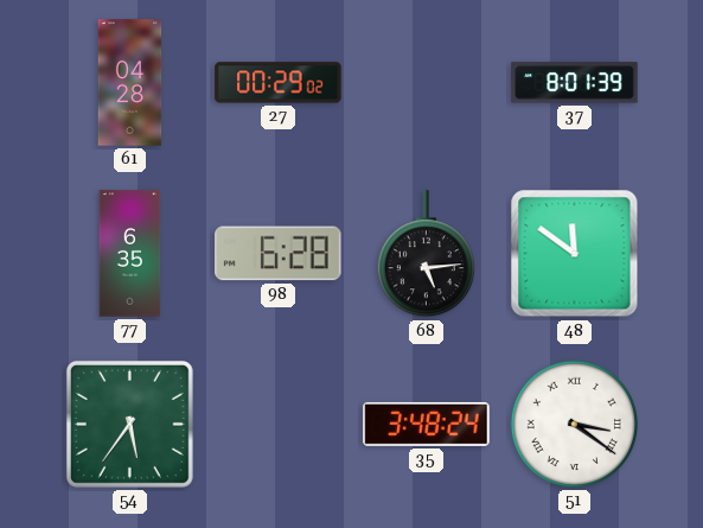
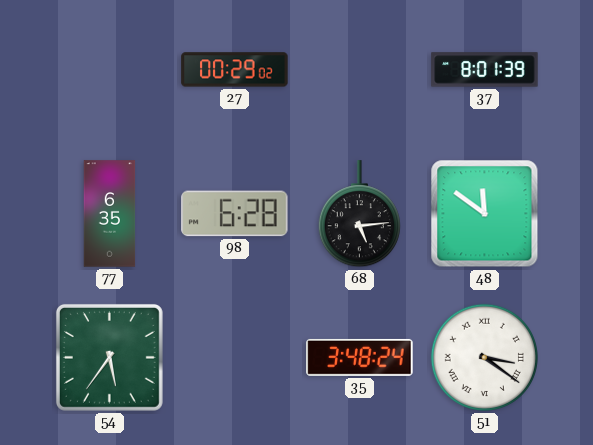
61: 04:28 -> none (130, 83)
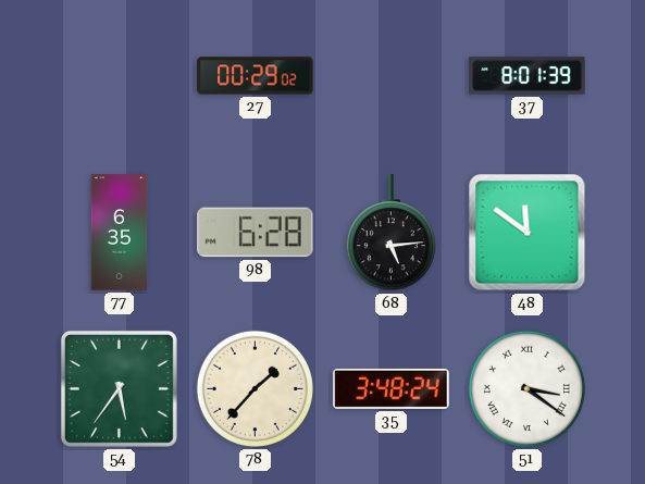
78: none -> 1:37 (255, 388)
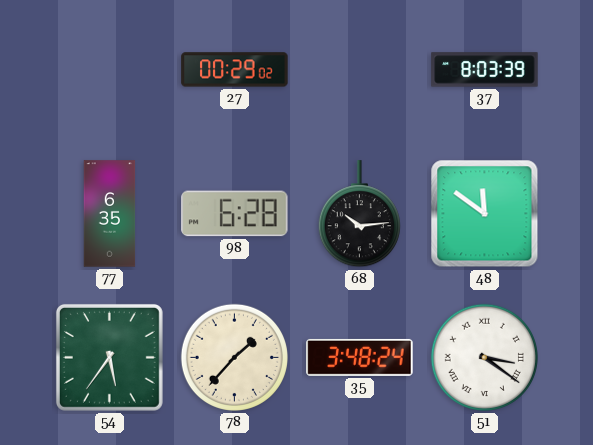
37: 8:01 -> 8:03 (485, 70)
68: 5:14 -> 10:14 (359, 214)
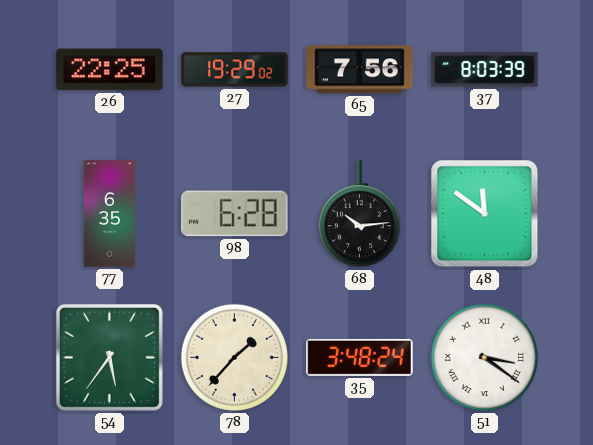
26: none -> 22:25 (110, 70)
27: 00:29 -> 19:29 (235, 70)
65: none -> 7:56 (360, 70)
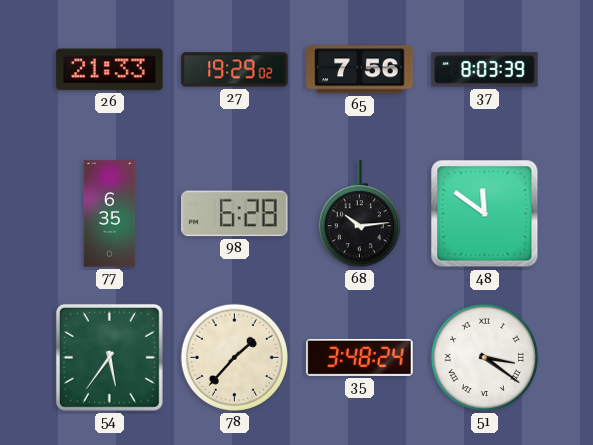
26: 22:25 -> 21:33 (110, 70)
